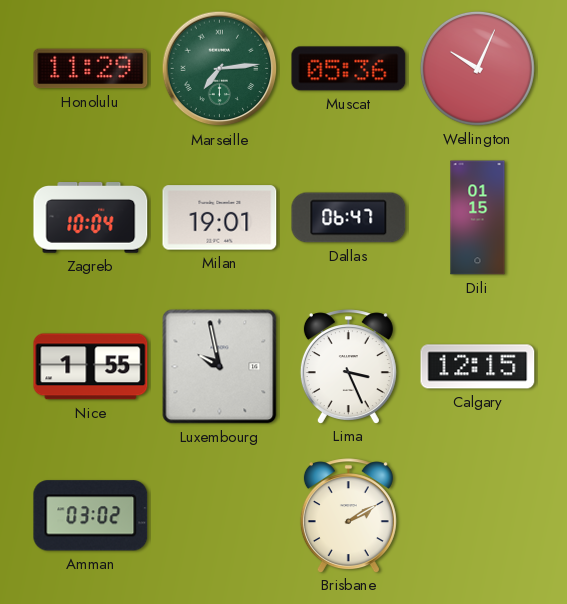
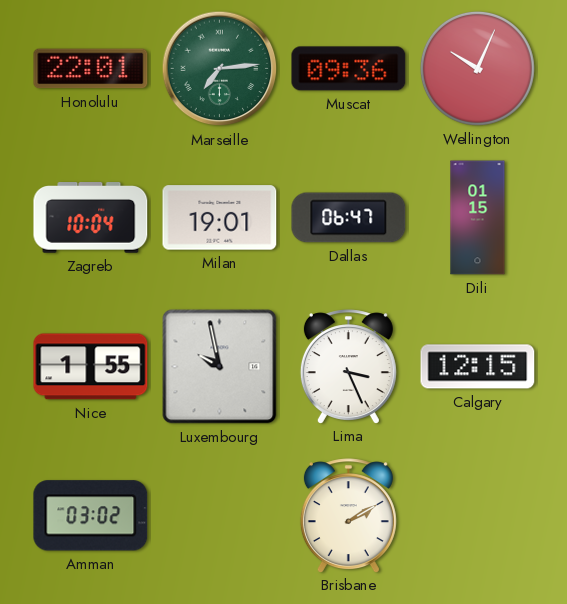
Honolulu: 11:29 -> 22:01 (91, 69)
Muscat: 05:36 -> 09:36 (349, 69)
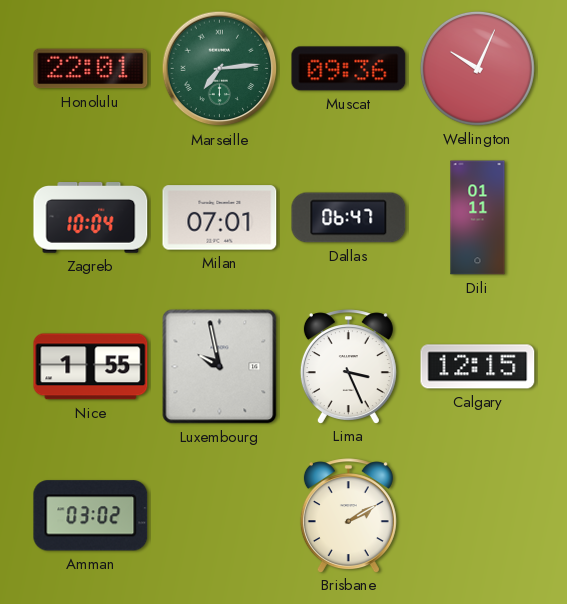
Milan: 19:01 -> 07:01 (220, 218)
Dili: 01:15 -> 01:11 (478, 218)
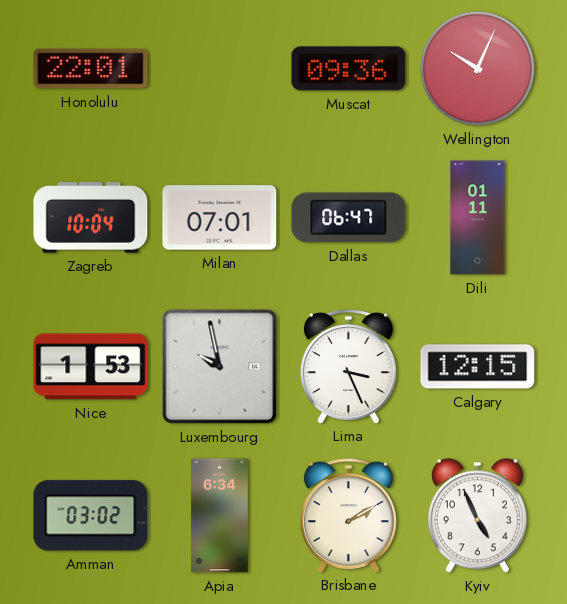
Marseille: 7:14 -> none (220, 69)
Nice: 1:55 -> 1:53 (91, 367)
Apia: none -> 6:34 (220, 516)
Kyiv: none -> 4:56 (477, 516)
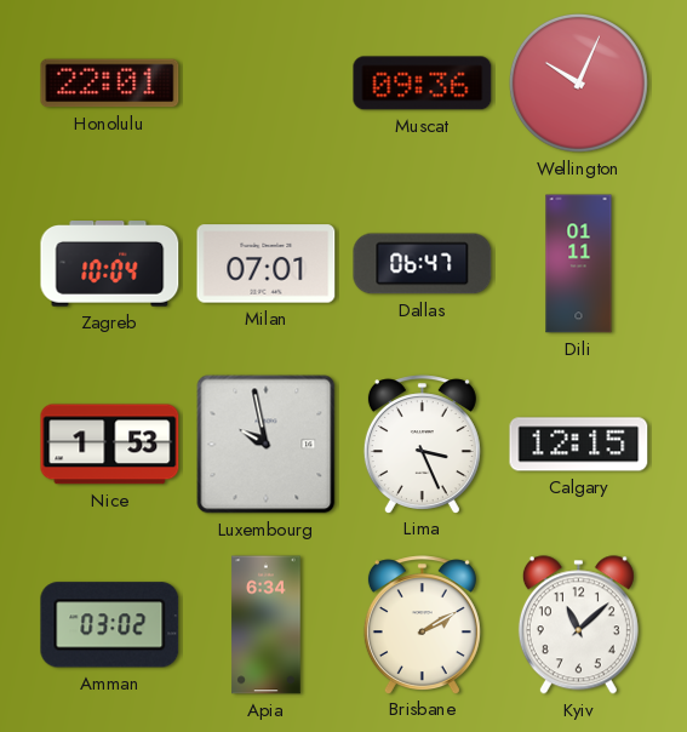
Kyiv: 4:56 -> 11:08 (578, 625)
